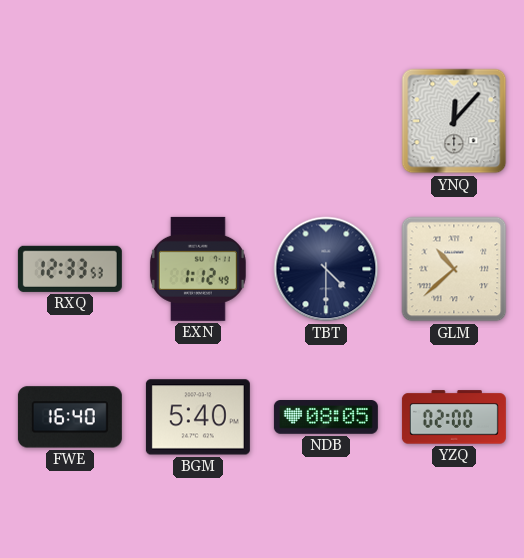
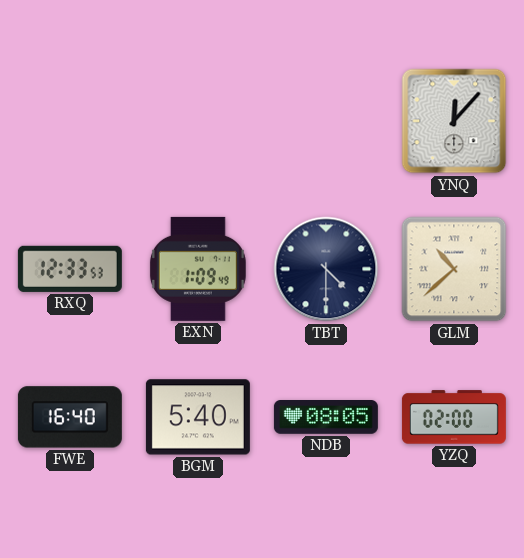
EXN: 1:12 -> 1:09 (198, 269)
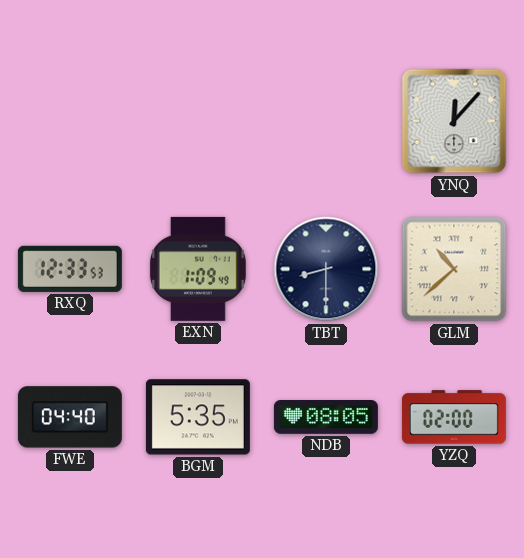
TBT: 4:30 -> 8:30 (326, 269)
FWE: 16:40 -> 04:40 (70, 417)
BGM: 5:40 -> 5:35 (198, 417)
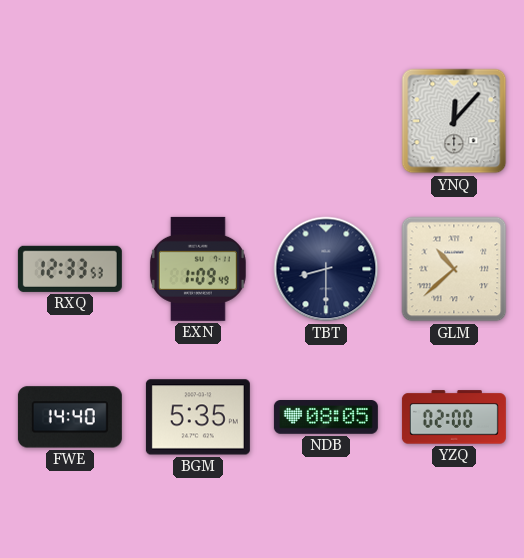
FWE: 04:40 -> 14:40 (70, 417)
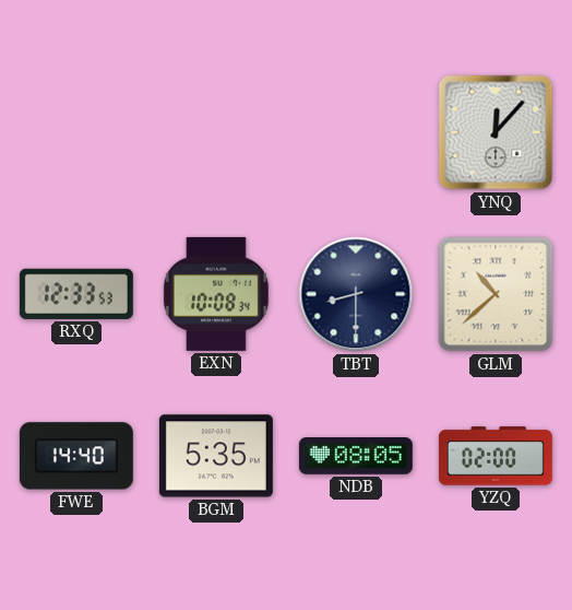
EXN: 1:09 -> 10:08 (216, 294)
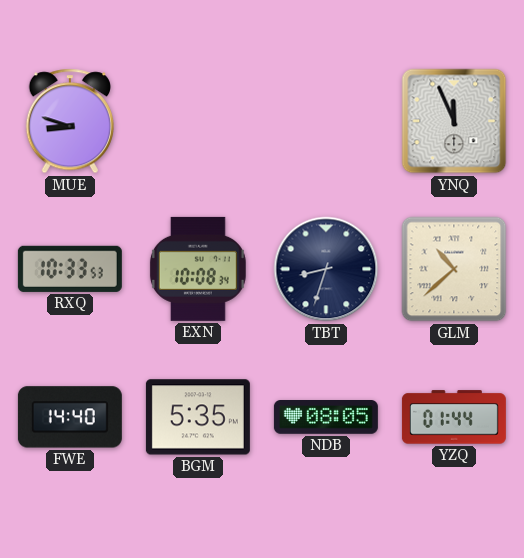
MUE: none -> 8:48 (69, 121)
YNQ: 12:07 -> 11:56 (454, 121)
RXQ: 12:33 -> 10:33 (70, 269)
TBT: 8:30 -> 8:33 (326, 269)
YZQ: 02:00 -> 01:44 (454, 417)
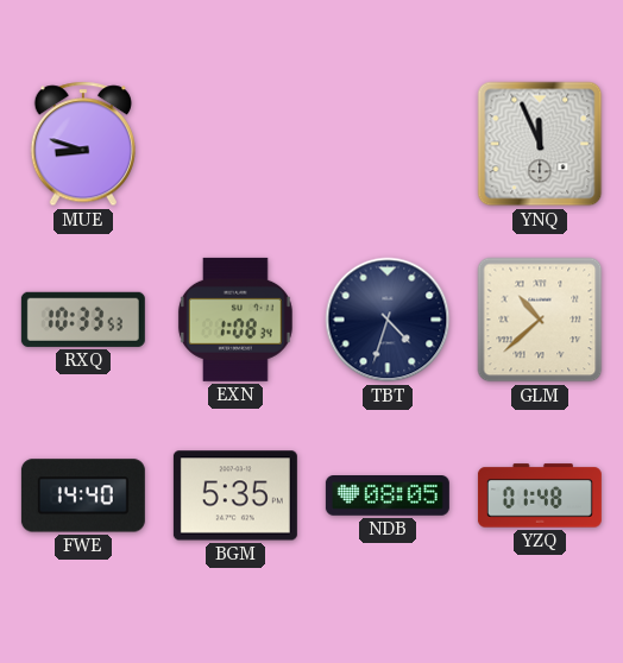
EXN: 10:08 -> 1:08 (235, 320)
TBT: 8:33 -> 4:33 (388, 320)
YZQ: 01:44 -> 01:48 (540, 495)
